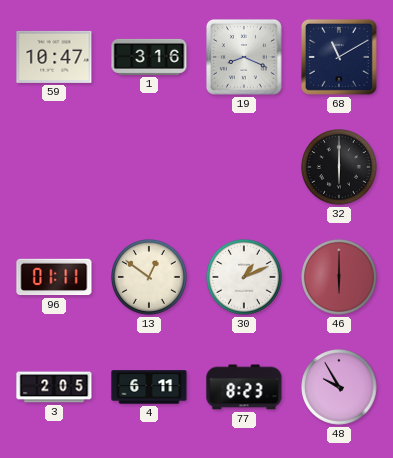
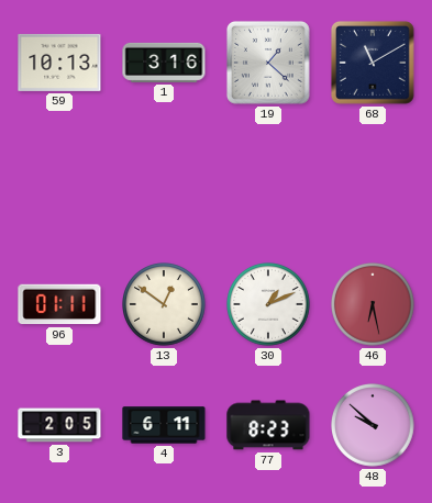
59: 10:47 -> 10:13 (59, 63)
19: 8:19 -> 1:22 (268, 63)
32: 6:00 -> none (340, 168)
46: 6:00 -> 6:28 (374, 305)
48: 9:55 -> 9:52 (374, 426)
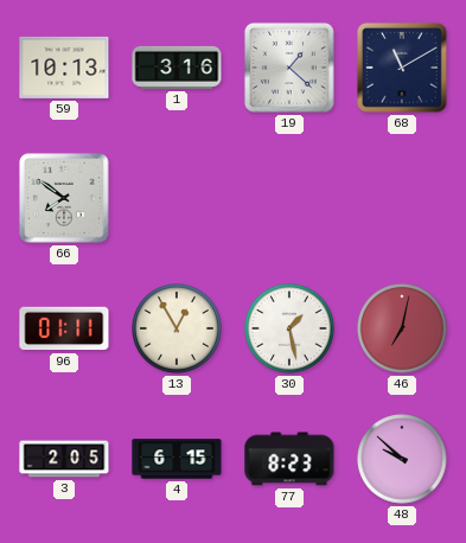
66: none -> 7:51 (64, 198)
13: 12:51 -> 12:55 (178, 330)
30: 1:11 -> 1:28 (291, 330)
46: 6:28 -> 7:02 (403, 330)
4: 6:11 -> 6:15 (177, 459)
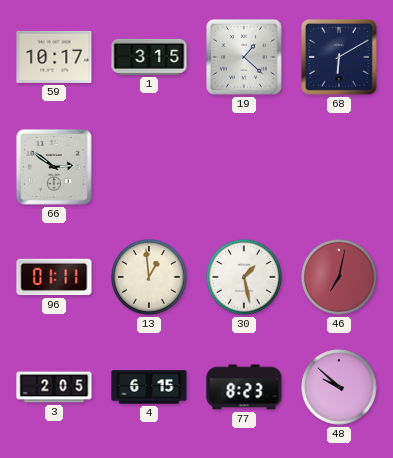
59: 10:13 -> 10:17 (54, 57)
1: 3:16 -> 3:15 (149, 57)
68: 11:10 -> 6:10 (339, 57)
66: 7:51 -> 2:51 (54, 167)
13: 12:55 -> 12:59 (150, 278)
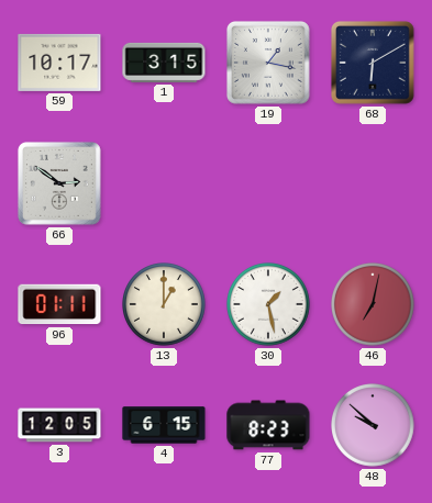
19: 1:22 -> 1:17 (268, 63)
13: 12:59 -> 1:00 (165, 305)
3: 2:05 -> 12:05 (59, 425)
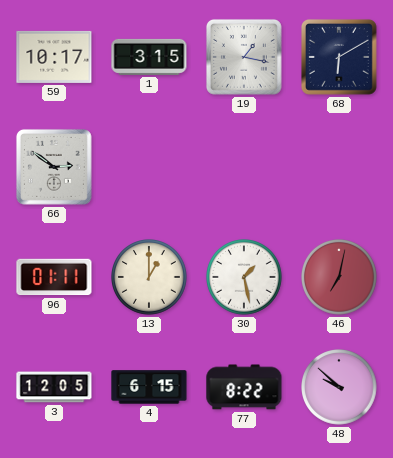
77: 8:23 -> 8:22 (244, 387)
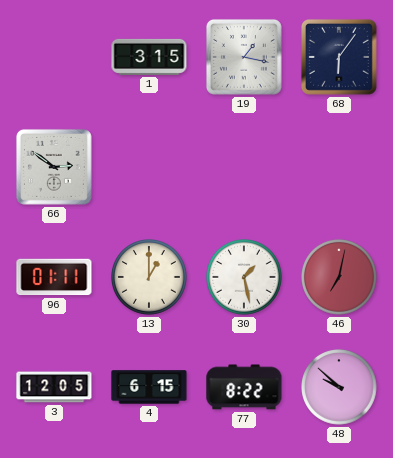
59: 10:17 -> none (54, 57)
68: 6:10 -> 6:06 (339, 57)
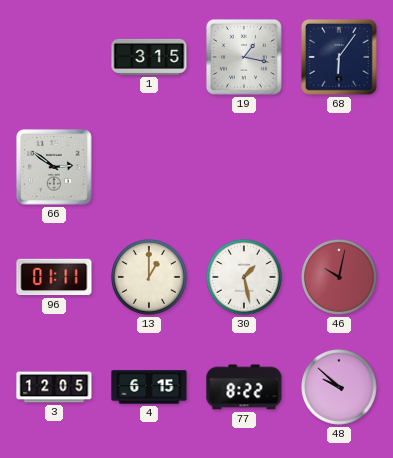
46: 7:02 -> 10:02 (340, 278)
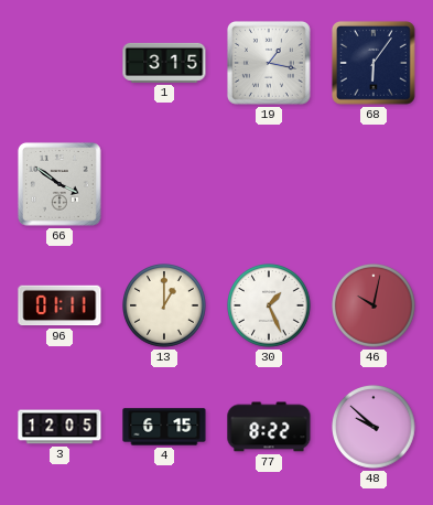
66: 2:51 -> 3:51 (59, 184)
30: 1:28 -> 1:26 (270, 307)
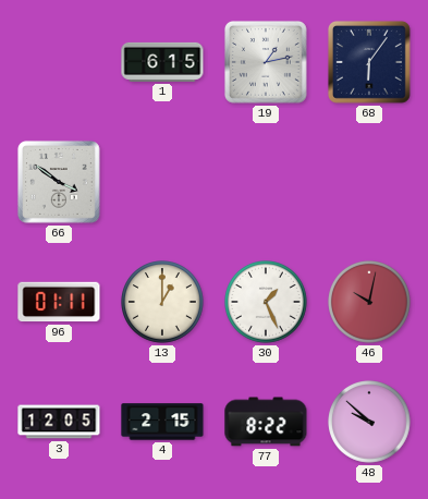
1: 3:15 -> 6:15 (162, 62)
19: 1:17 -> 1:13 (266, 62)
4: 6:15 -> 2:15 (162, 422)
